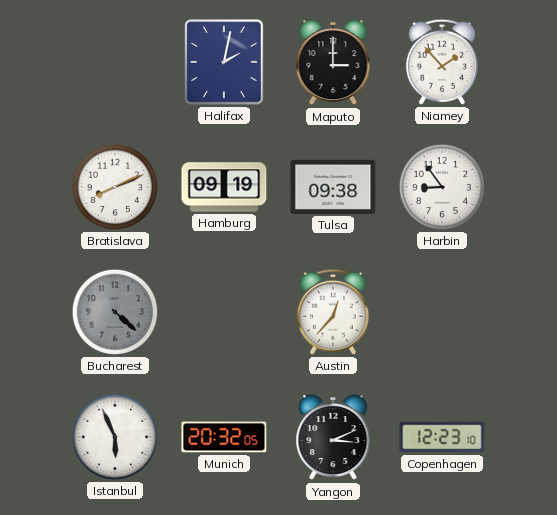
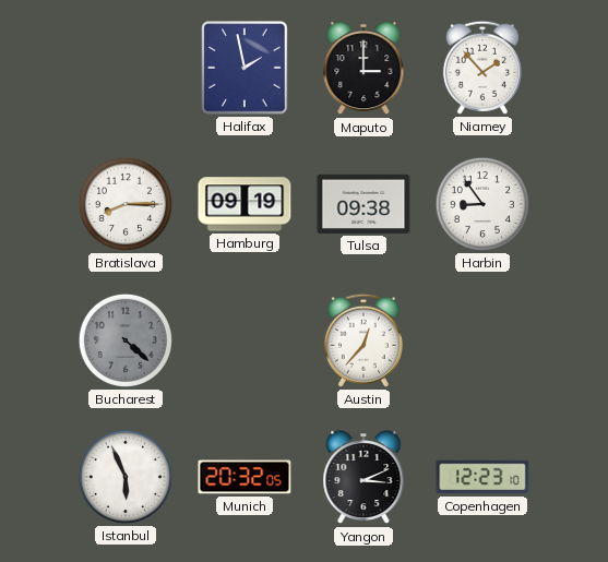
Halifax: 2:02 -> 1:58 (245, 68)
Bratislava: 8:11 -> 8:15 (126, 204)
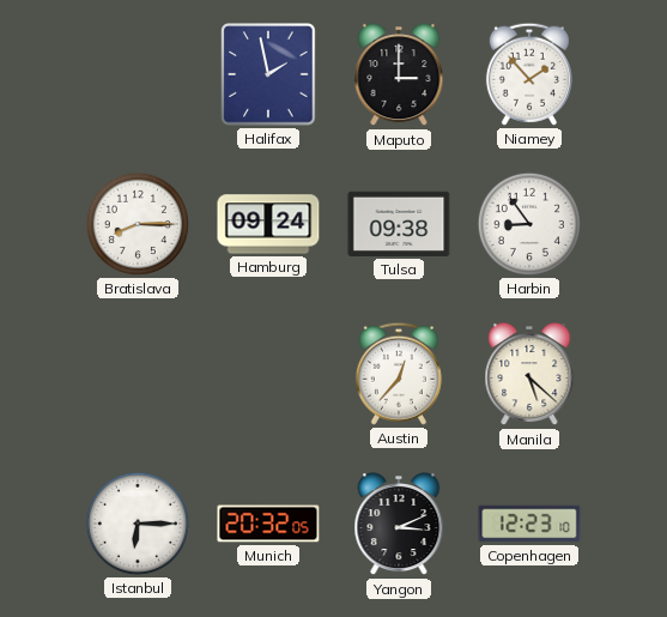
Hamburg: 09:19 -> 09:24 (268, 224)
Bucharest: 4:22 -> none (126, 340)
Manila: none -> 5:22 (529, 374)
Istanbul: 5:56 -> 6:15 (138, 524)
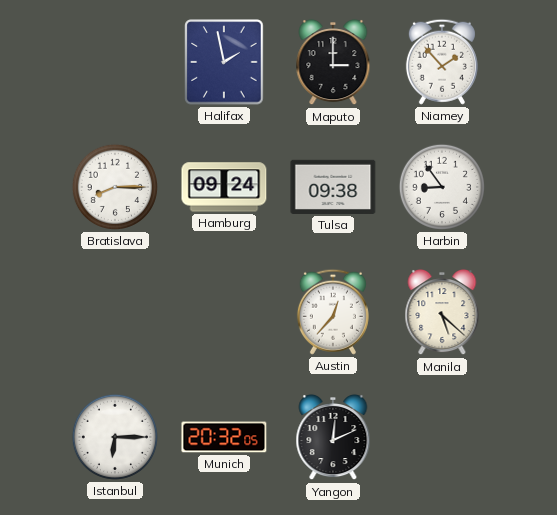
Yangon: 3:11 -> 12:11 (333, 437)
Copenhagen: 12:23 -> none (529, 524)
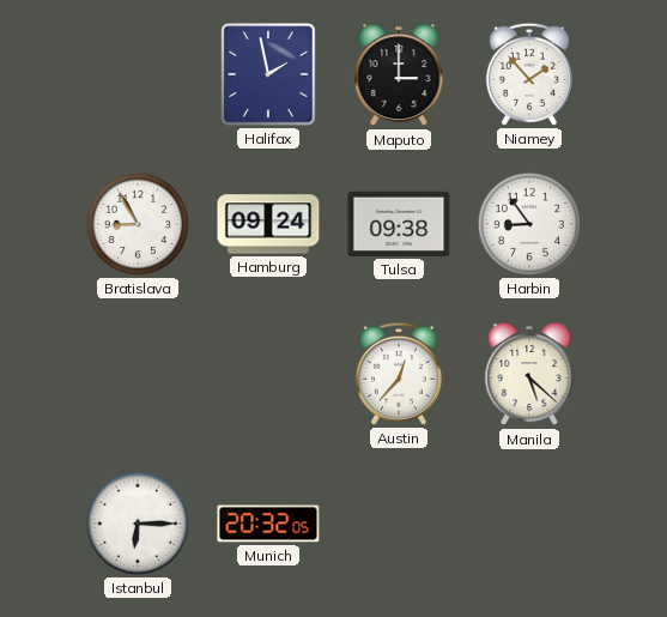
Bratislava: 8:15 -> 8:55 (138, 224)
Yangon: 12:11 -> none (333, 437)
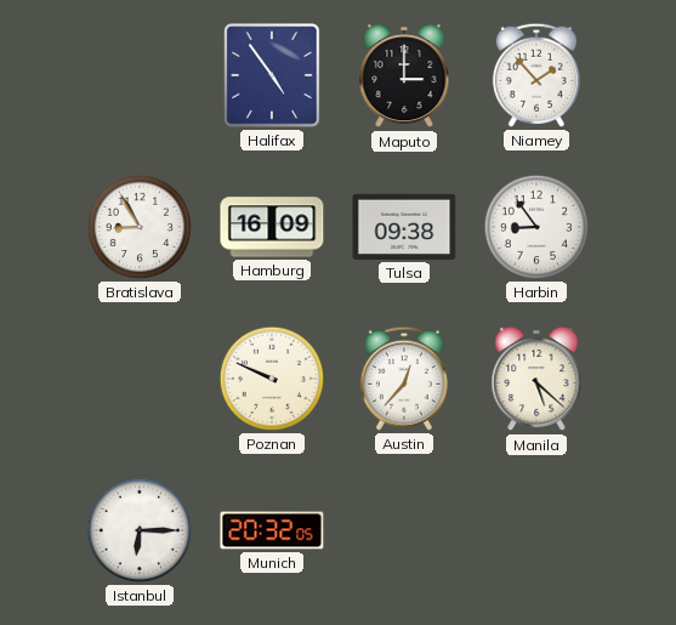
Halifax: 1:58 -> 4:54 (272, 75)
Hamburg: 09:24 -> 16:09 (272, 227)
Poznan: none -> 9:49 (272, 379)
